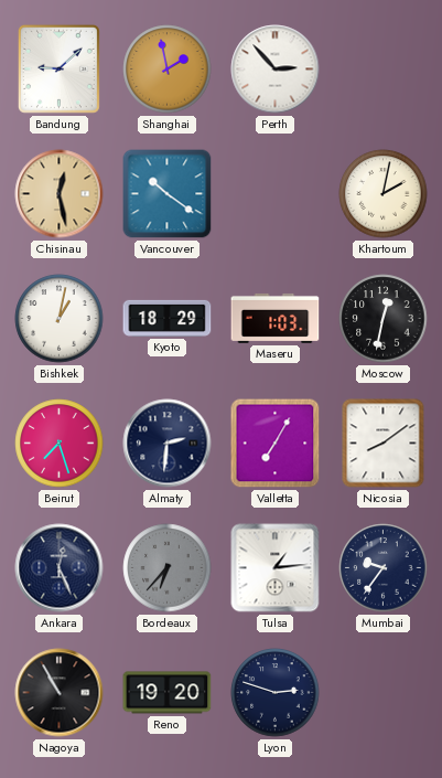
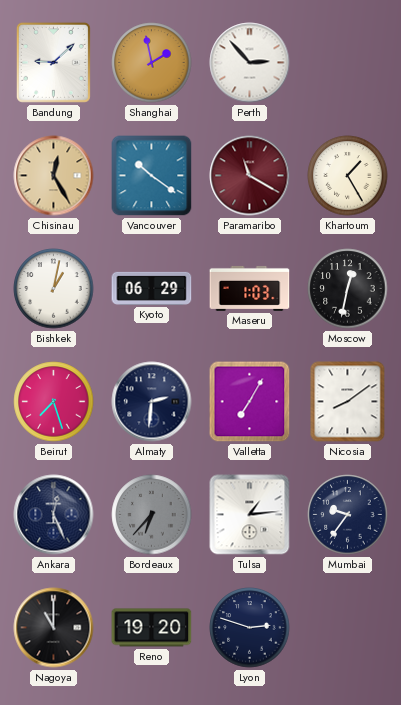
Chisinau: 12:28 -> 12:25 (54, 176)
Paramaribo: none -> 11:20 (250, 176)
Khartoum: 2:02 -> 1:25 (348, 176)
Kyoto: 18:29 -> 06:29 (152, 288)
Nagoya: 10:55 -> 11:00 (54, 628)
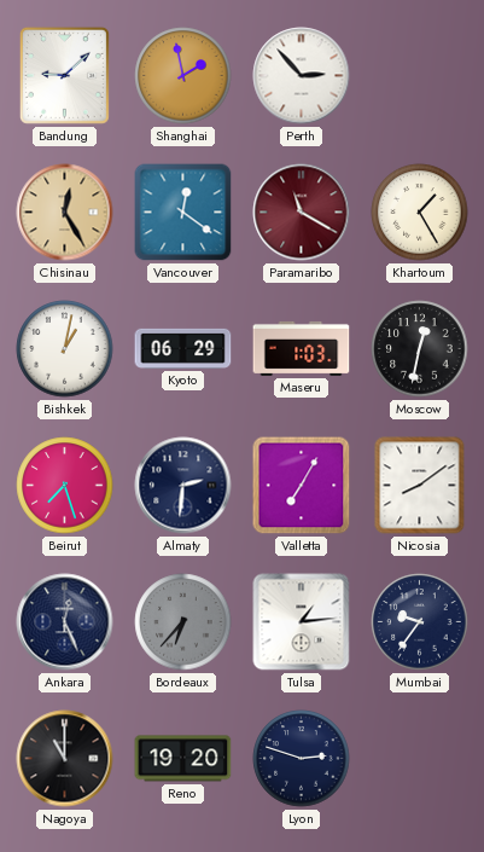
Vancouver: 10:21 -> 12:21 (183, 213)
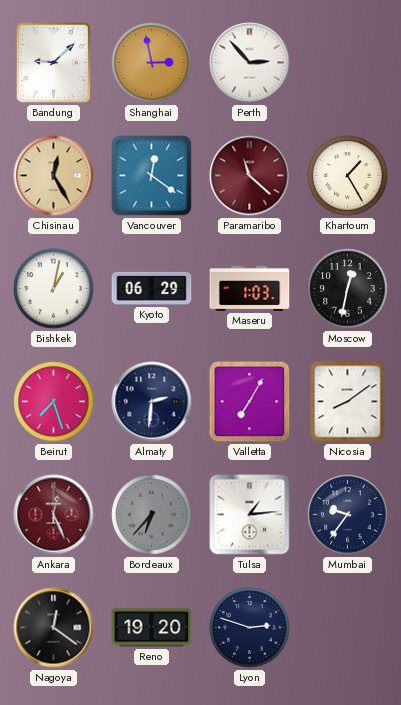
Shanghai: 1:58 -> 2:58 (152, 63)
Paramaribo: 11:20 -> 11:22 (250, 176)
Ankara dial: navy -> burgundy (54, 515)
Nagoya: 11:00 -> 12:21 (54, 628)
